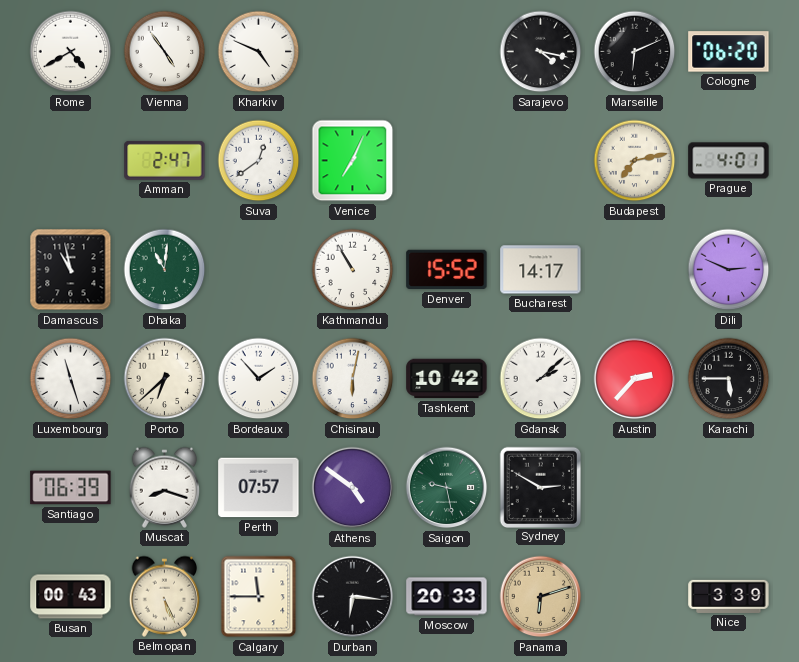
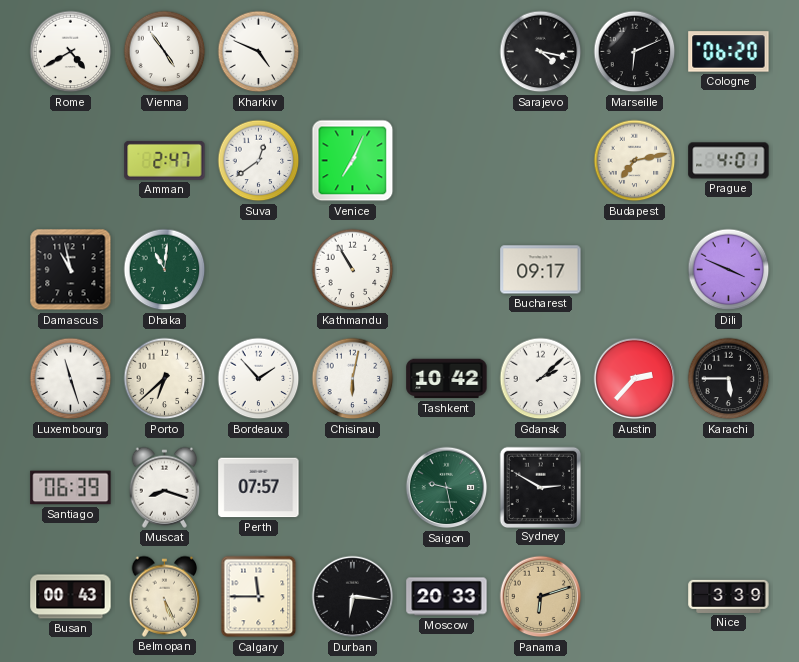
Denver: 15:52 -> none (447, 270)
Bucharest: 14:17 -> 09:17 (541, 270)
Dili: 2:49 -> 3:49 (729, 270)
Athens: 4:51 -> none (353, 488)
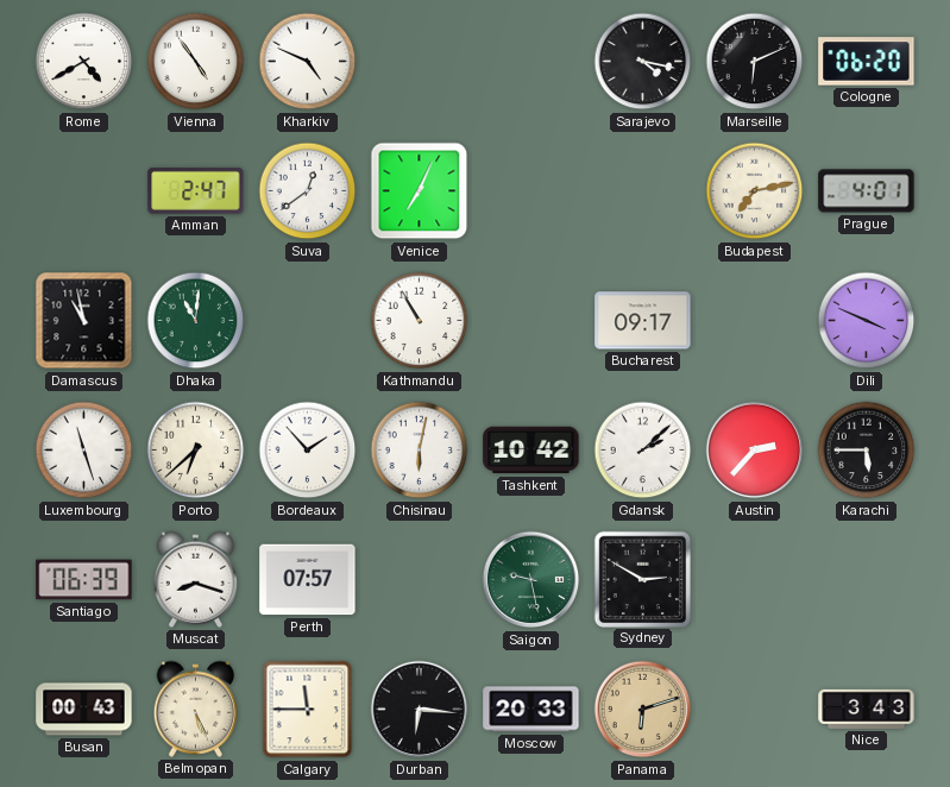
Nice: 3:39 -> 3:43 (867, 709)
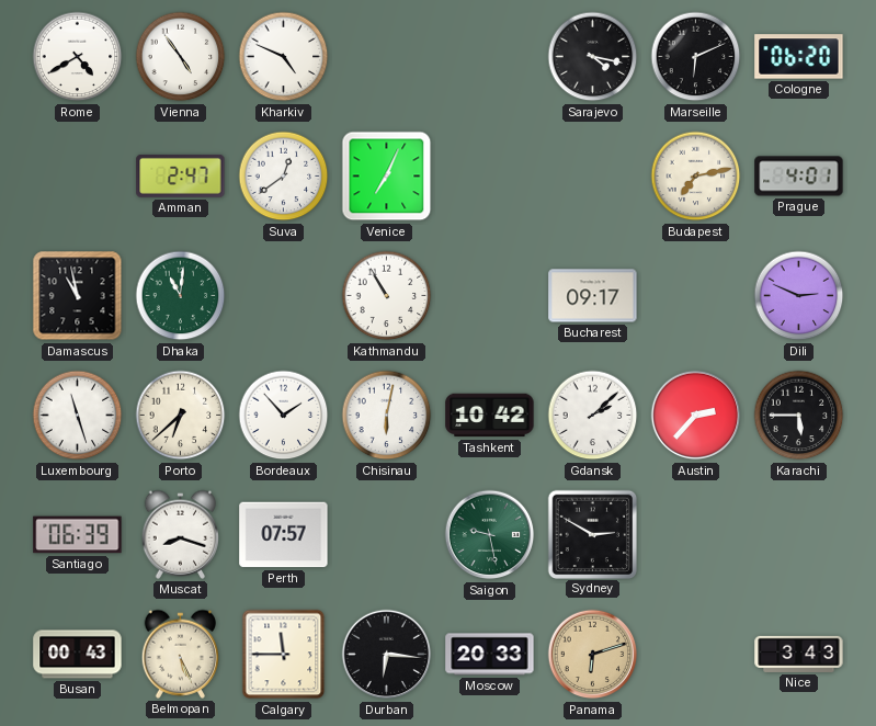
Dili: 3:49 -> 2:49 (799, 296)
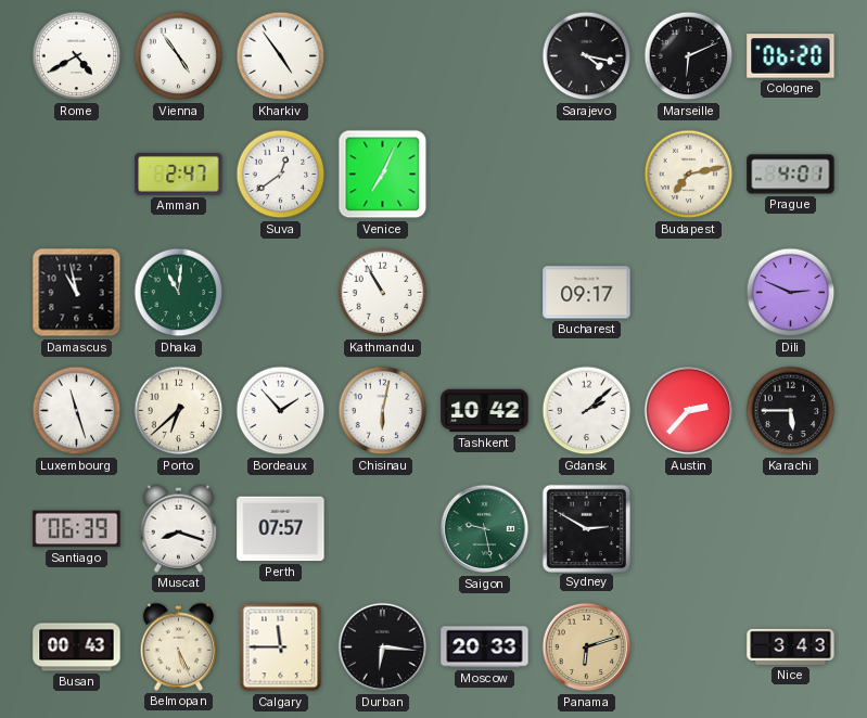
Kharkiv: 4:49 -> 4:54 (281, 56)
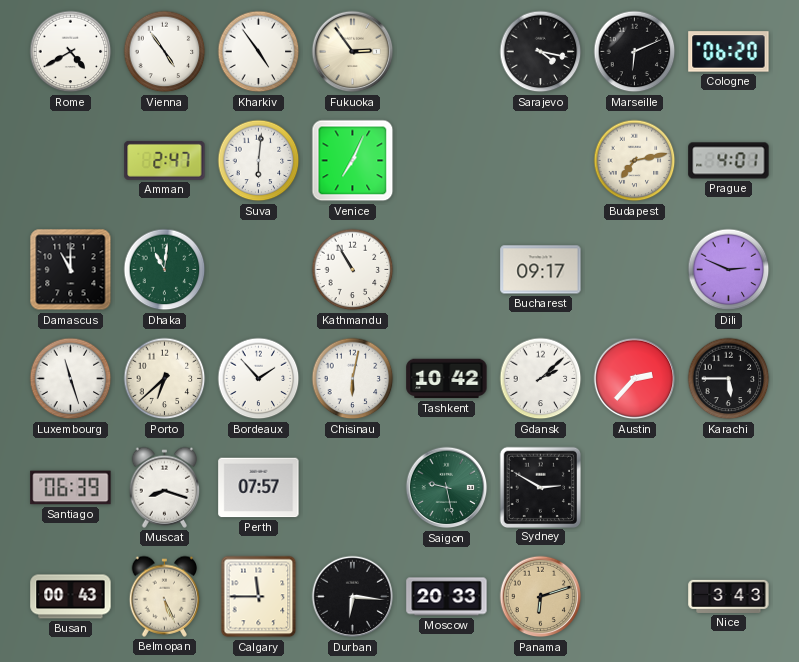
Fukuoka: none -> 2:54 (353, 52)
Suva: 12:39 -> 6:01 (259, 161)
Damascus: 10:58 -> 11:00 (71, 270)
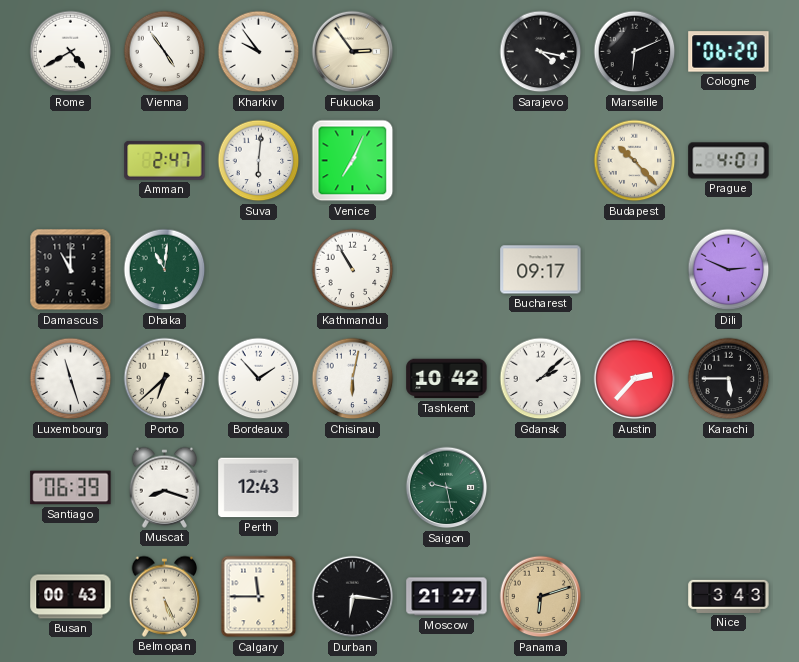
Kharkiv: 4:54 -> 9:54 (259, 52)
Budapest: 7:13 -> 10:23 (635, 161)
Perth: 07:57 -> 12:43 (259, 488)
Sydney: 2:50 -> none (540, 487)
Moscow: 20:33 -> 21:27 (447, 597)
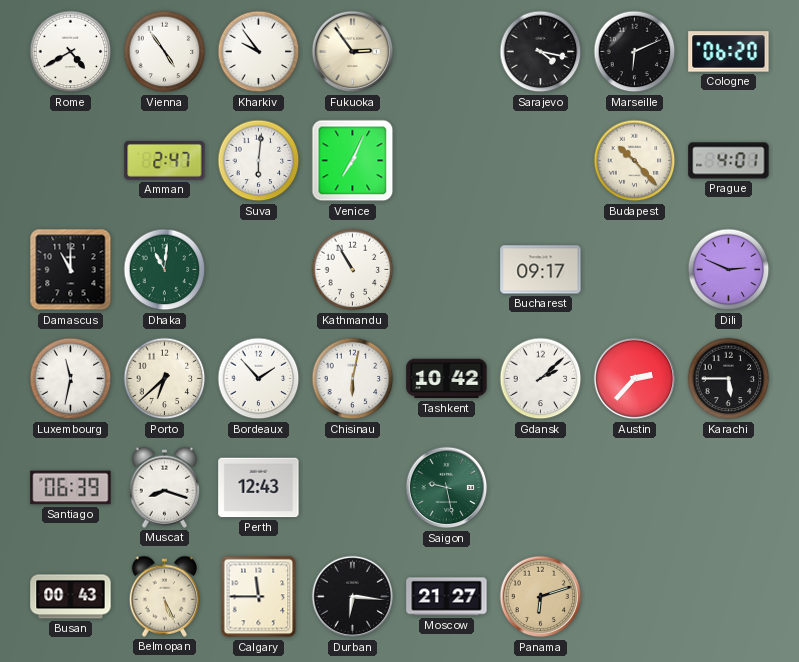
Luxembourg: 11:27 -> 11:32 (71, 379)
Nice: 3:43 -> none (729, 596)
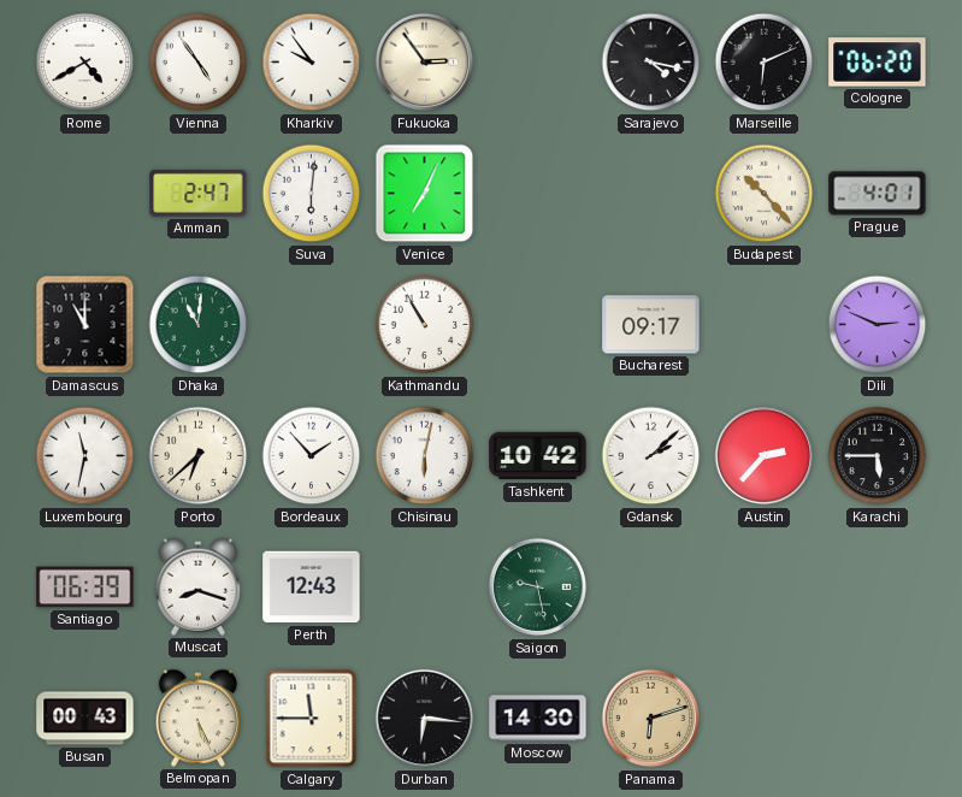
Moscow: 21:27 -> 14:30 (538, 719)
